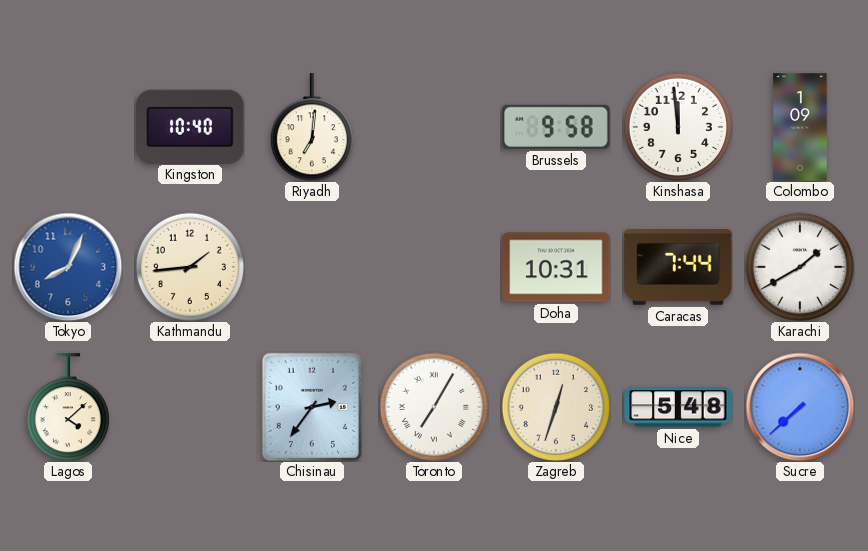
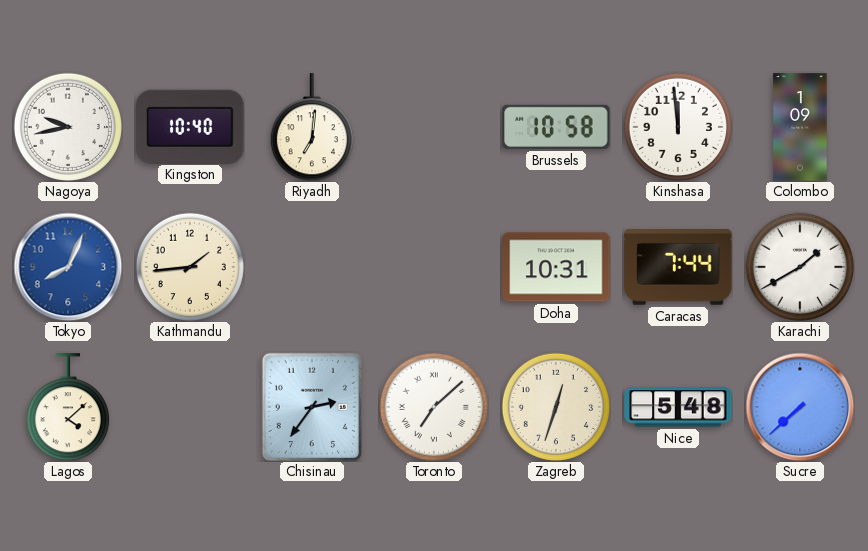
Nagoya: none -> 9:43 (68, 127)
Brussels: 9:58 -> 10:58 (556, 127)
Toronto: 7:05 -> 7:08 (434, 407)
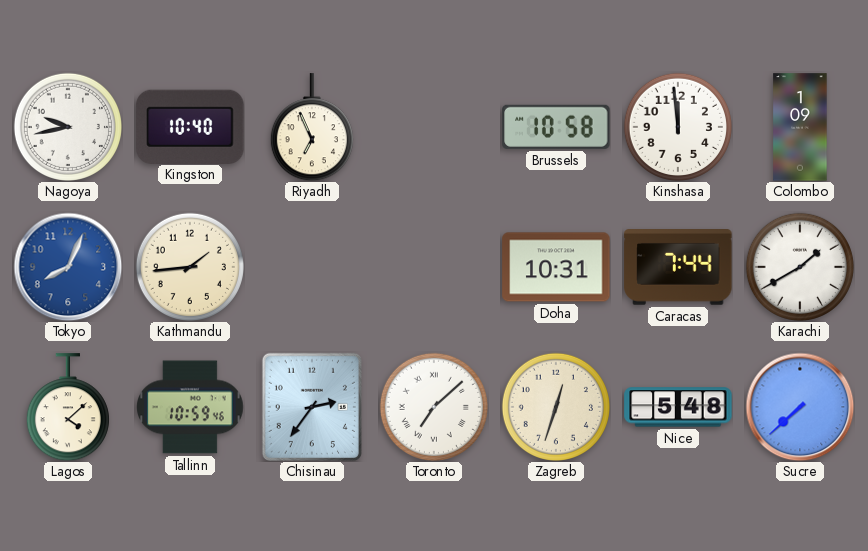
Riyadh: 7:01 -> 6:56 (312, 127)
Tallinn: none -> 10:59 (191, 407)
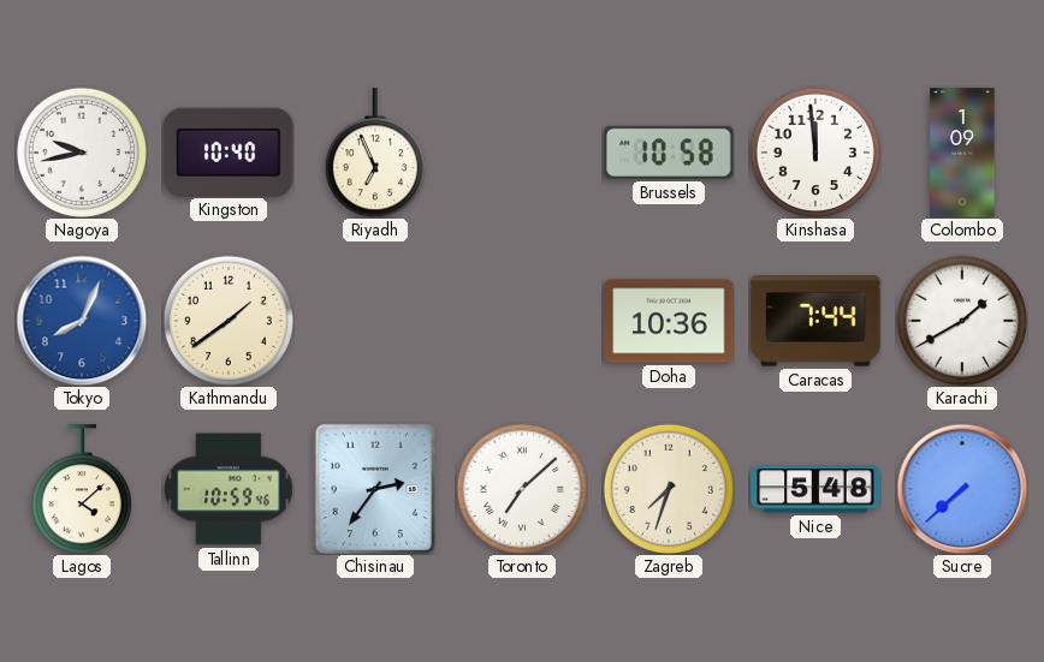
Kathmandu: 1:44 -> 1:39 (229, 321)
Doha: 10:31 -> 10:36 (669, 321)
Zagreb: 12:33 -> 7:33 (669, 489)
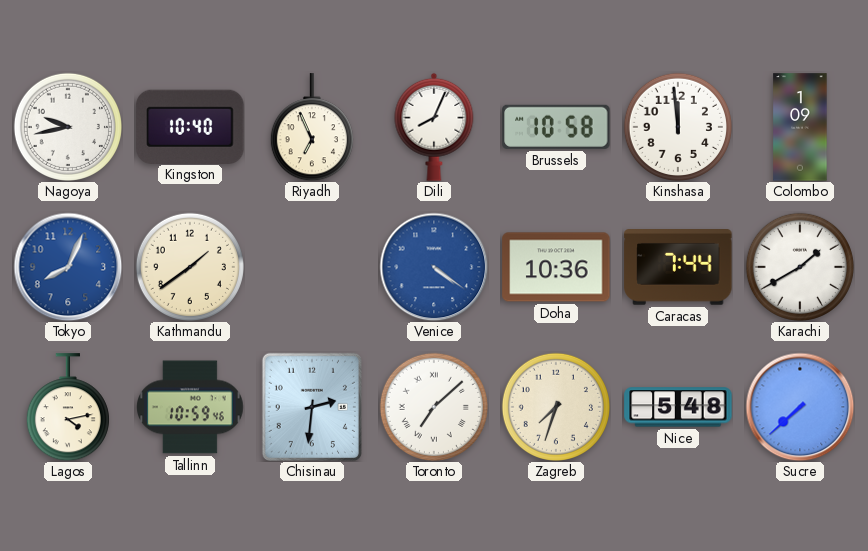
Dili: none -> 8:04 (434, 127)
Venice: none -> 4:21 (434, 267)
Lagos: 4:08 -> 4:13 (68, 407)
Chisinau: 2:36 -> 2:31 (312, 407)
